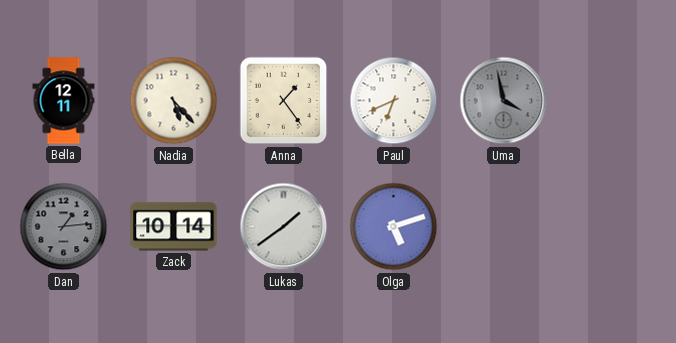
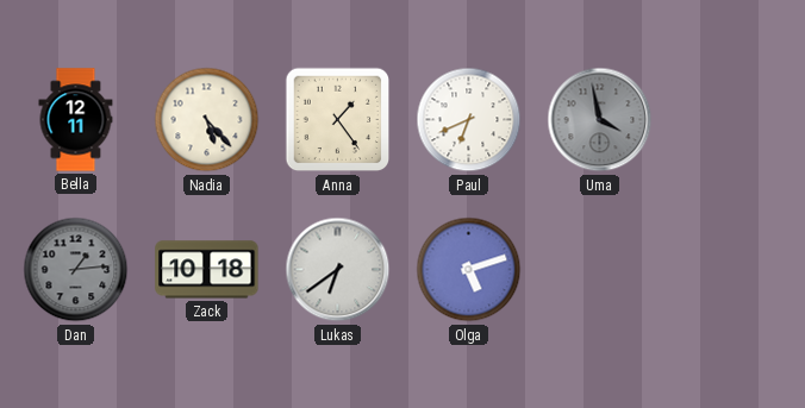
Zack: 10:14 -> 10:18 (207, 270)
Lukas: 1:39 -> 6:39 (338, 270)
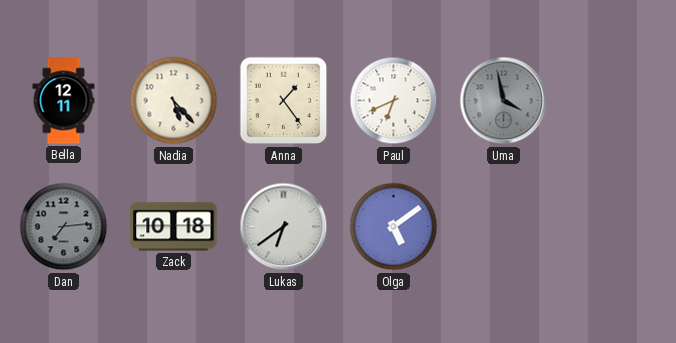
Dan: 1:14 -> 7:14 (64, 227)
Olga: 5:12 -> 5:09 (394, 227)
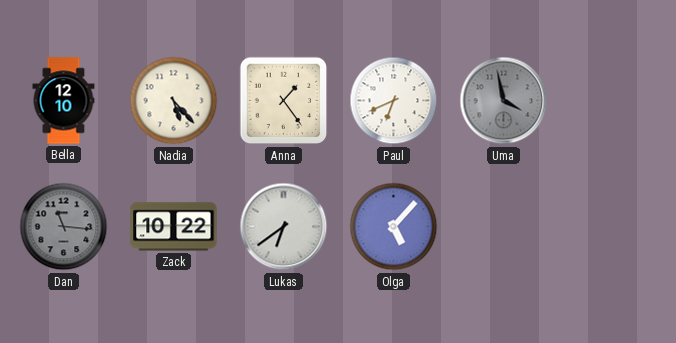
Bella: 12:11 -> 12:10 (64, 101)
Dan: 7:14 -> 11:16 (64, 227)
Zack: 10:18 -> 10:22 (174, 227)
Olga: 5:09 -> 5:07 (394, 227)
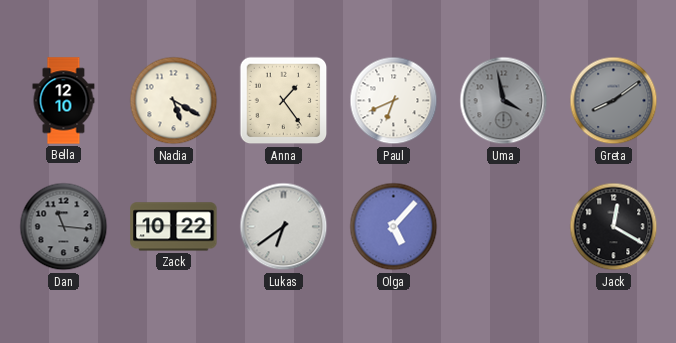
Nadia: 5:23 -> 5:20 (174, 101)
Greta: none -> 8:09 (614, 101)
Jack: none -> 12:20 (614, 227)
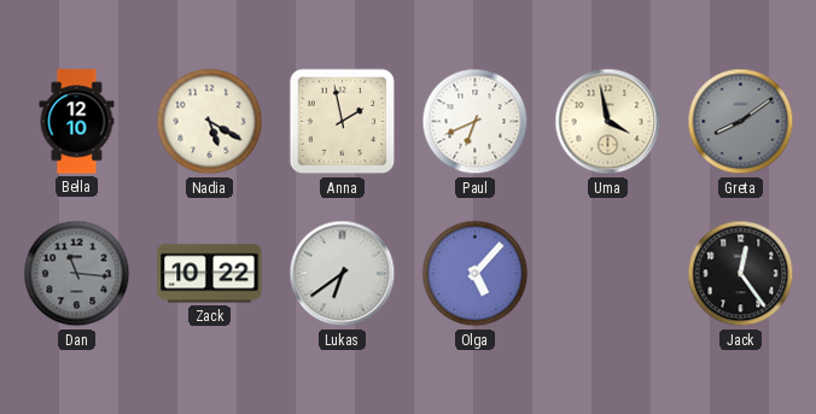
Anna: 1:24 -> 1:58 (343, 122)
Uma dial: grey -> cream (608, 122)
Jack: 12:20 -> 12:24 (741, 274)
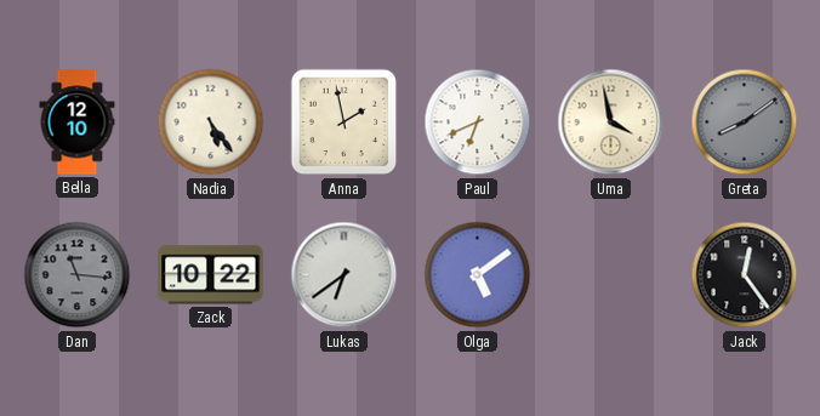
Nadia: 5:20 -> 5:24 (211, 122)
Olga: 5:07 -> 5:09 (478, 275)
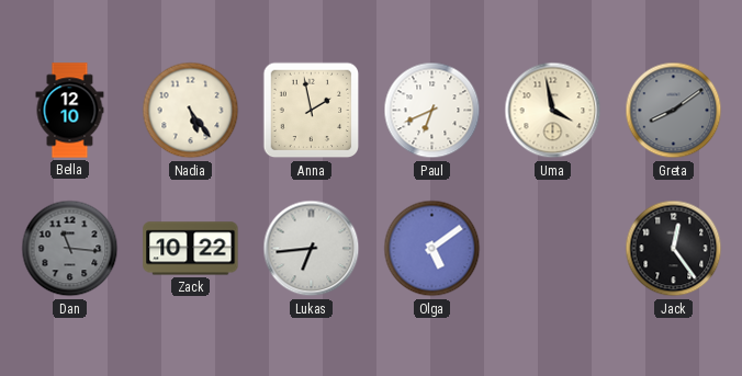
Lukas: 6:39 -> 6:44 (312, 249)
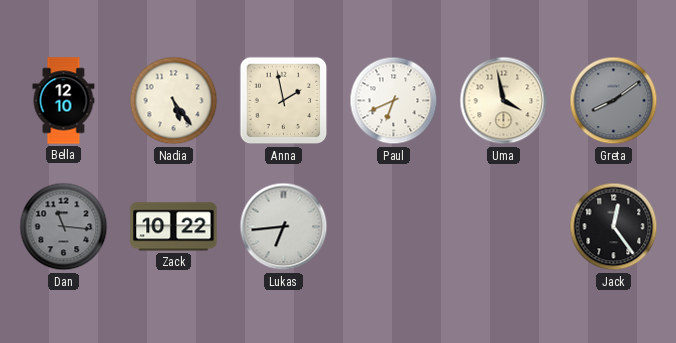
Olga: 5:09 -> none (432, 249)
